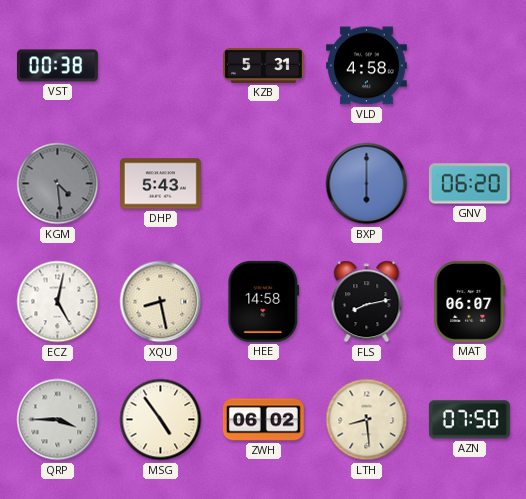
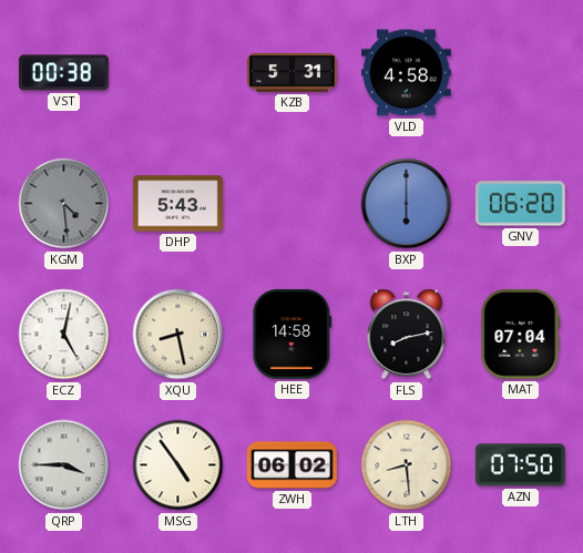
MAT: 06:07 -> 07:04 (521, 334)
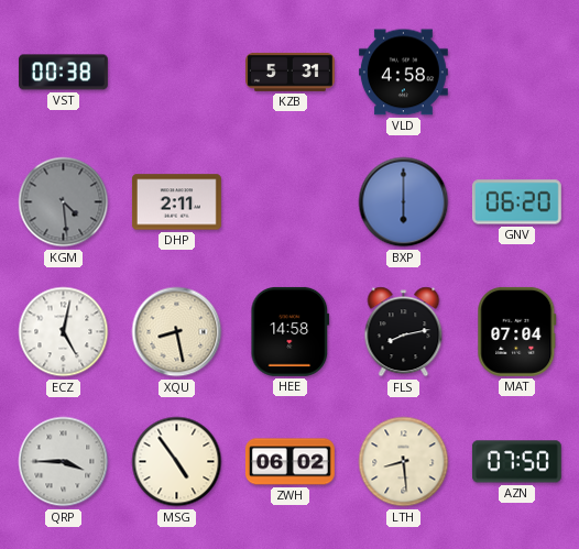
DHP: 5:43 -> 2:11 (176, 202)
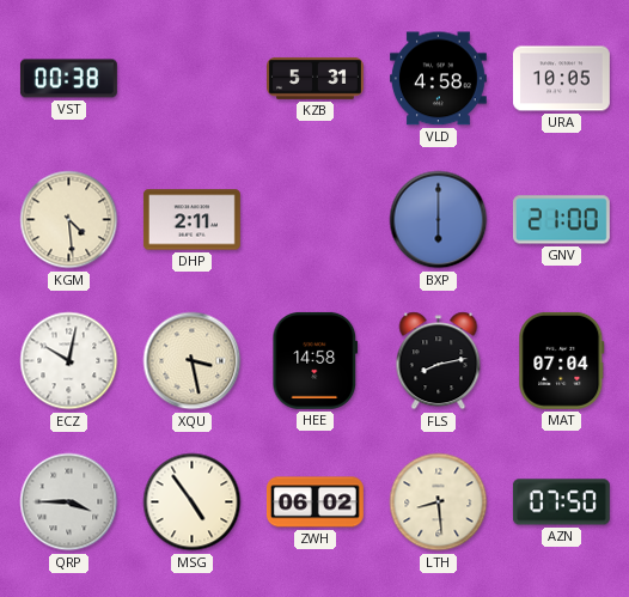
URA: none -> 10:05 (561, 79)
KGM dial: grey -> cream (69, 220)
GNV: 06:20 -> 21:00 (561, 220)
ECZ: 5:02 -> 10:02 (69, 361)
XQU: 8:28 -> 3:28 (193, 361)
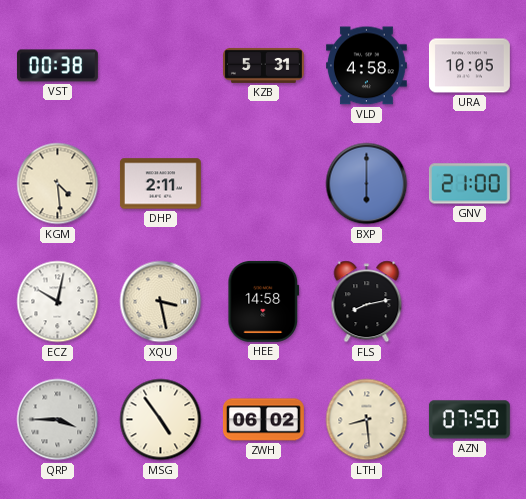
MAT: 07:04 -> none (562, 360)
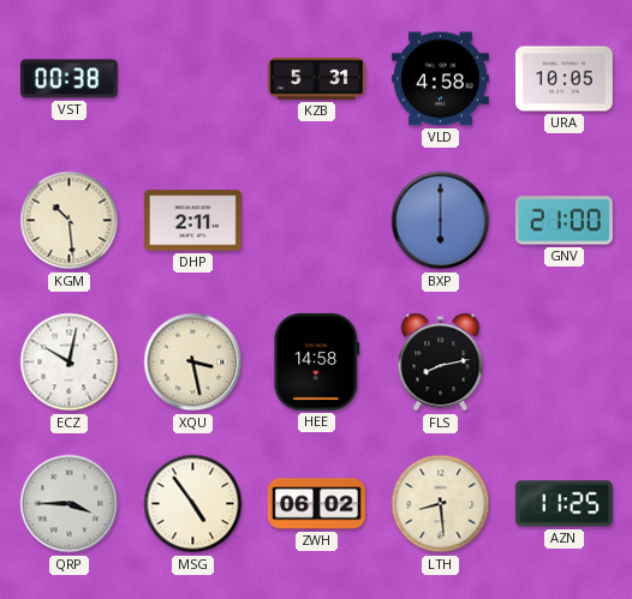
KGM: 4:29 -> 10:29 (70, 221)
AZN: 07:50 -> 11:25 (564, 504)
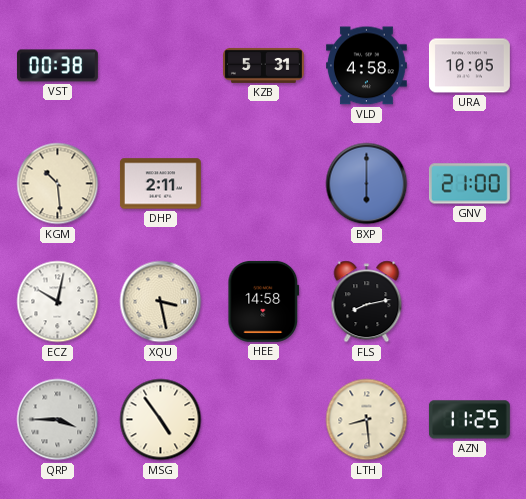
ZWH: 06:02 -> none (316, 504)
